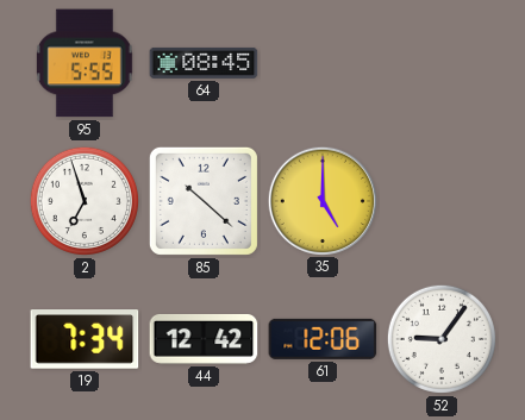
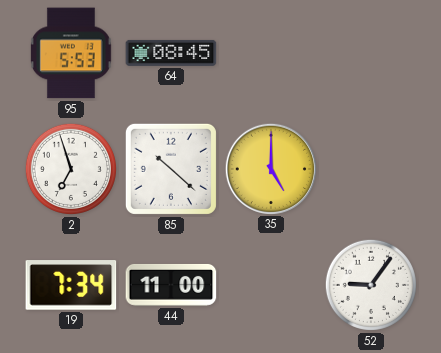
95: 5:55 -> 5:53 (71, 53)
44: 12:42 -> 11:00 (171, 285)
61: 12:06 -> none (323, 339)
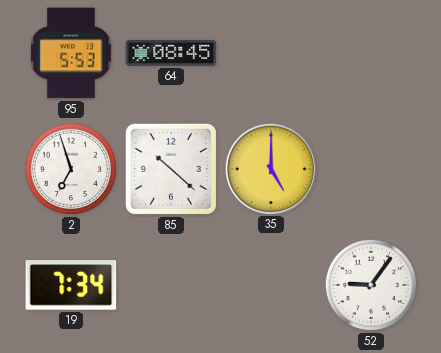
44: 11:00 -> none (171, 285)
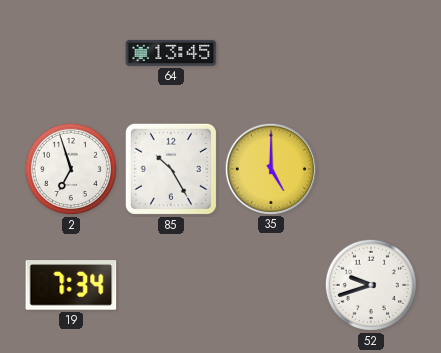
95: 5:53 -> none (71, 53)
64: 08:45 -> 13:45 (171, 53)
85: 10:22 -> 10:25 (171, 169)
52: 9:06 -> 9:42 (371, 285)
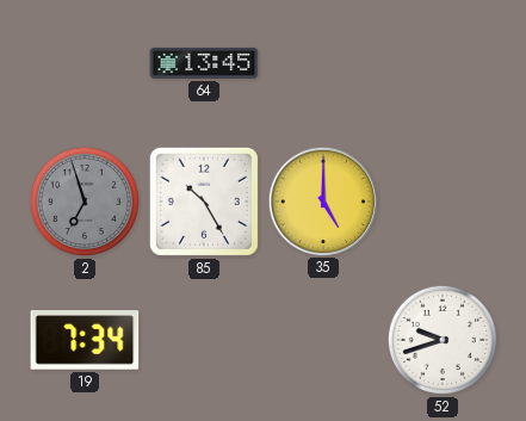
2 dial: white -> grey (85, 202)
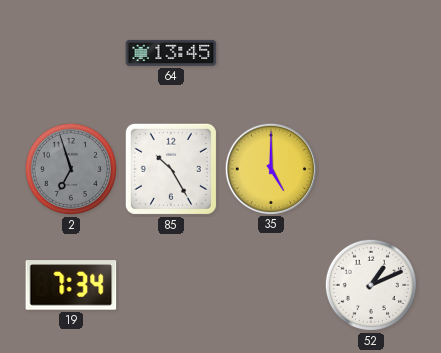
52: 9:42 -> 1:11 (371, 285)
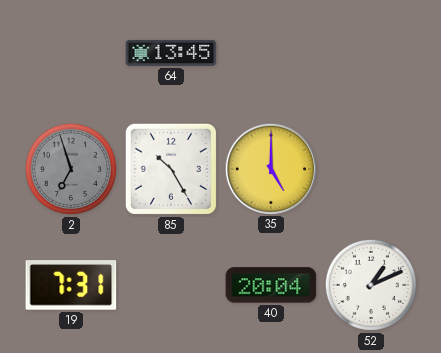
19: 7:34 -> 7:31 (71, 285)
40: none -> 20:04 (271, 285)
